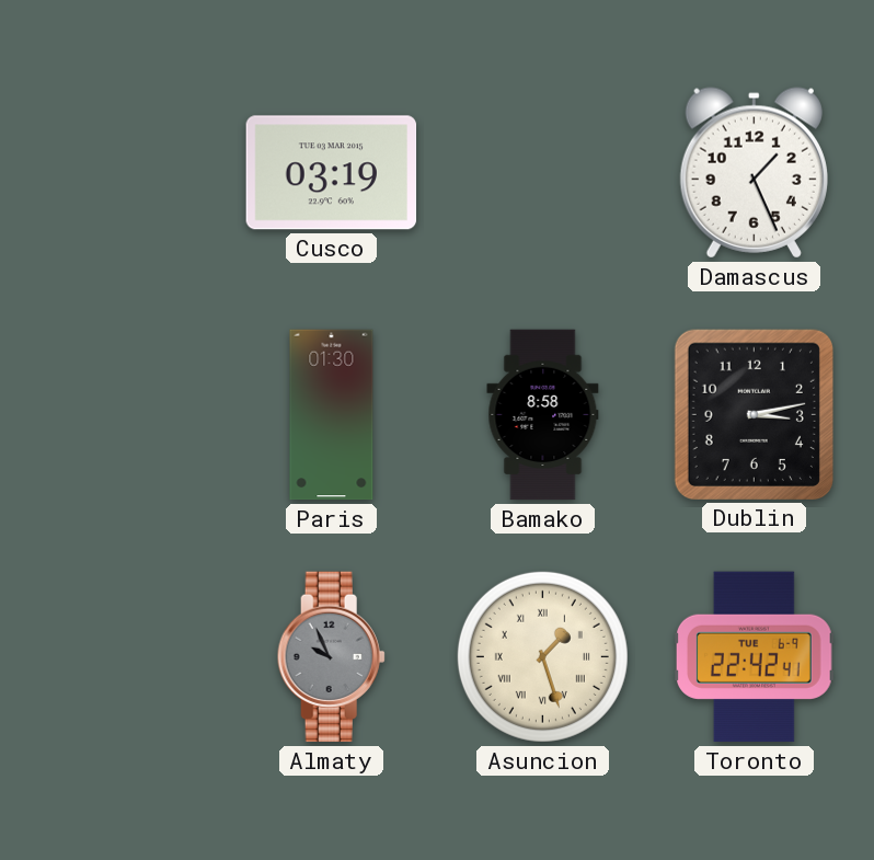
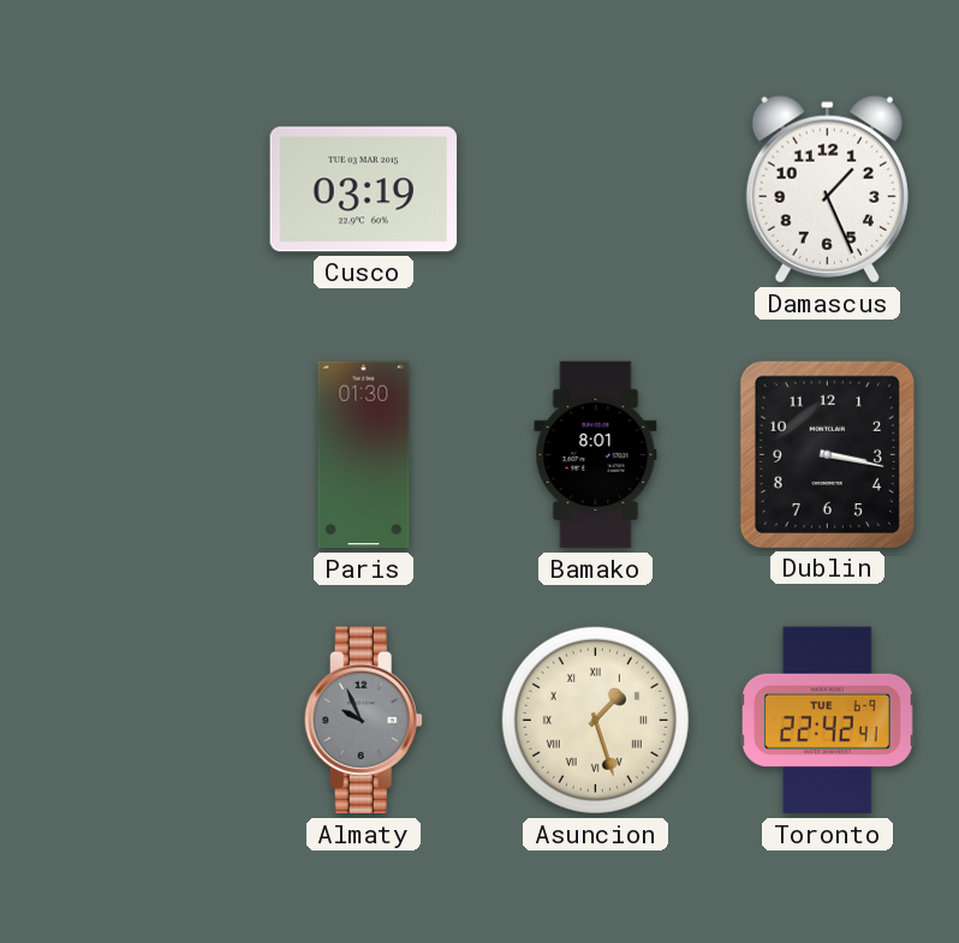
Bamako: 8:58 -> 8:01 (596, 455)
Dublin: 3:13 -> 3:17 (827, 454)
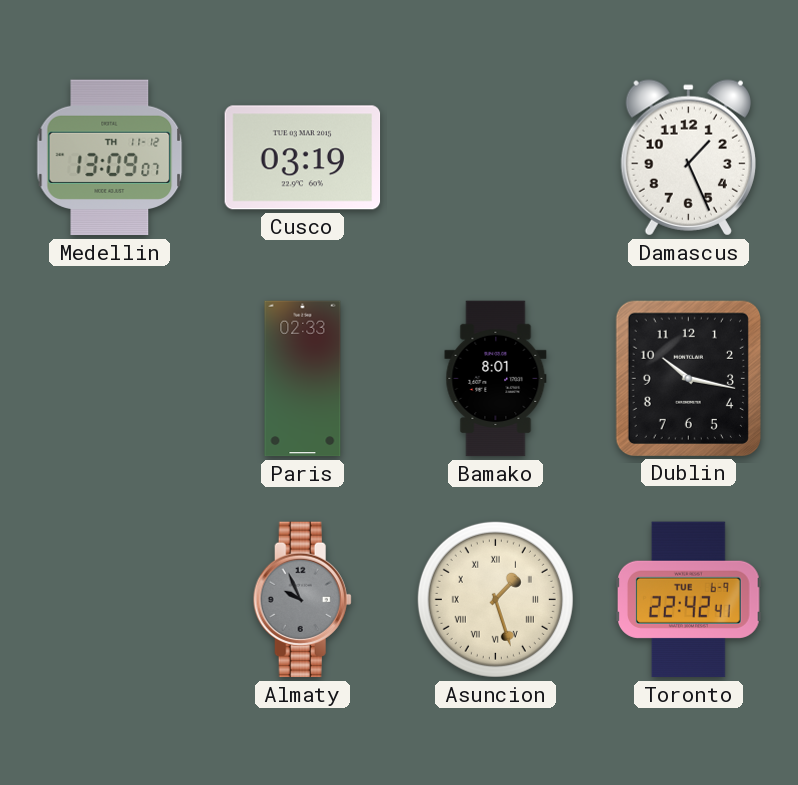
Medellin: none -> 13:09 (110, 158)
Paris: 01:30 -> 02:33 (303, 379)
Dublin: 3:17 -> 10:17 (688, 378)
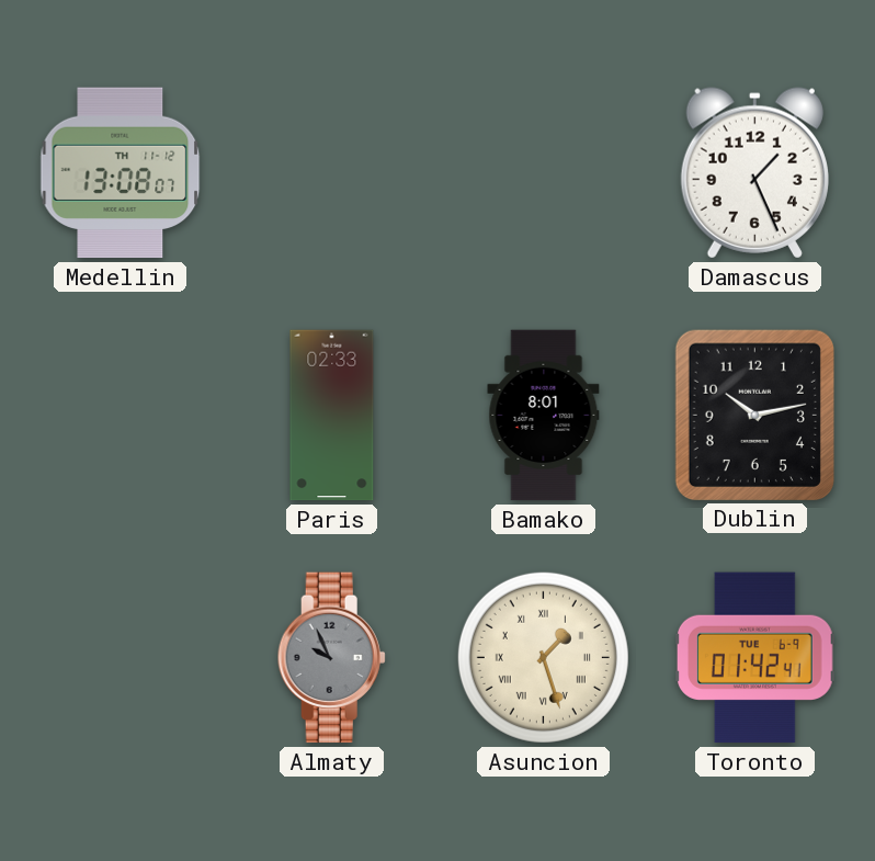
Medellin: 13:09 -> 13:08 (121, 173)
Cusco: 03:19 -> none (303, 158)
Dublin: 10:17 -> 10:13 (754, 415)
Toronto: 22:42 -> 01:42 (755, 658)
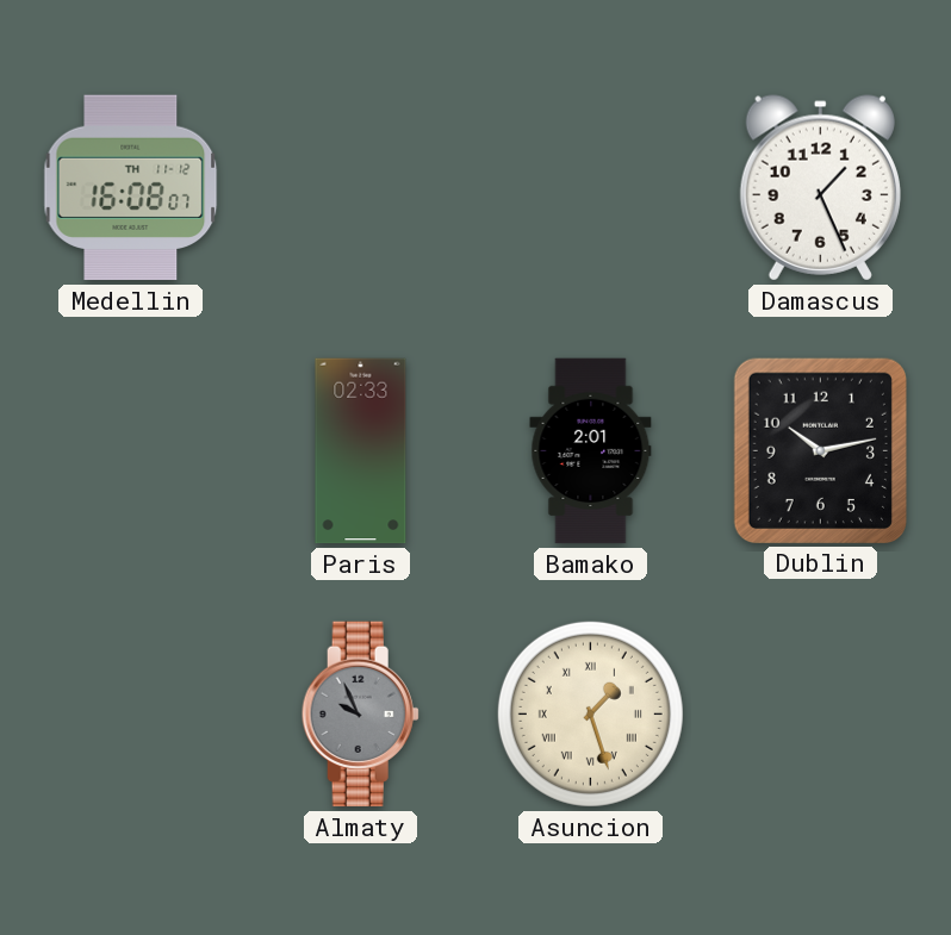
Medellin: 13:08 -> 16:08 (131, 188)
Bamako: 8:01 -> 2:01 (591, 451)
Toronto: 01:42 -> none (755, 658)
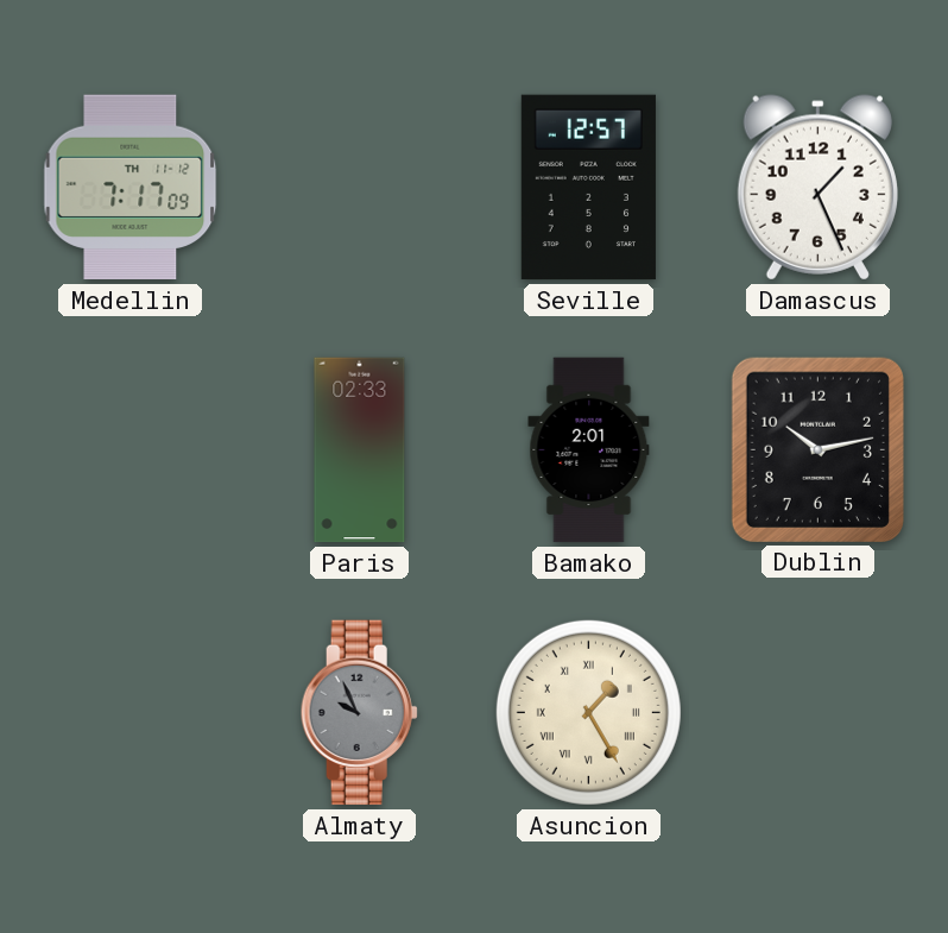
Medellin: 16:08 -> 7:17 (131, 188)
Seville: none -> 12:57 (588, 188)
Asuncion: 1:27 -> 1:25 (588, 712)
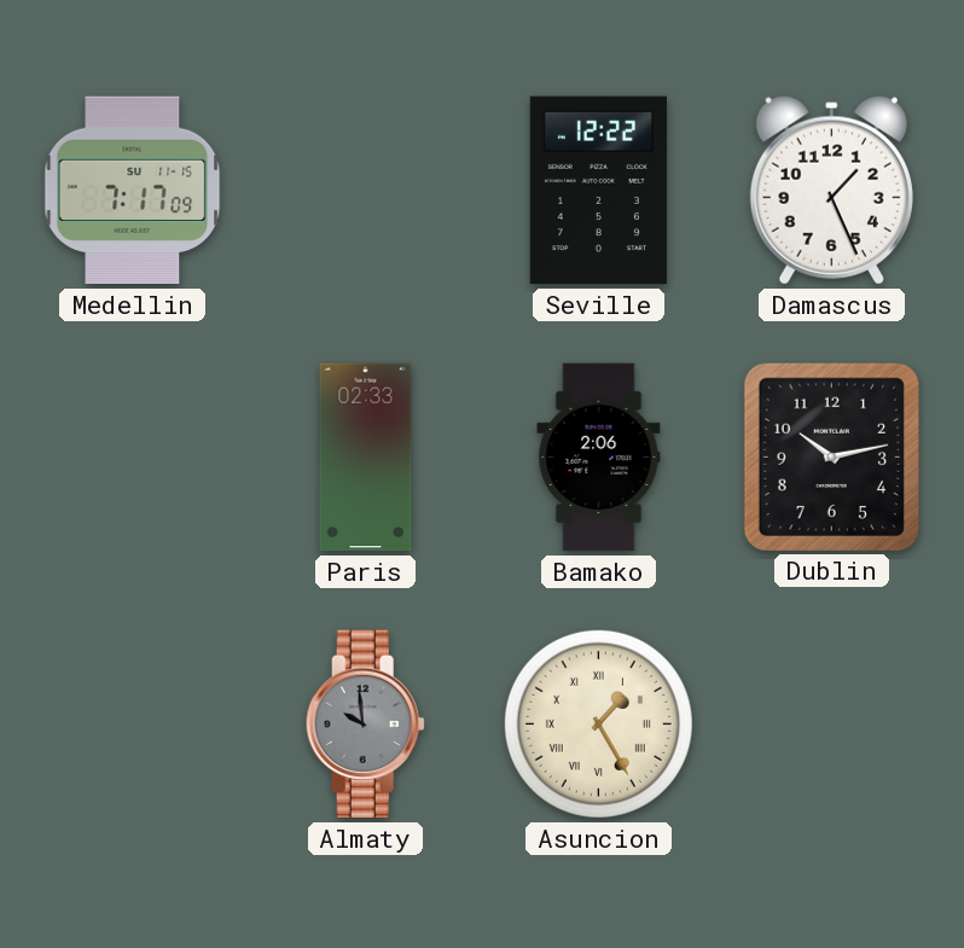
Medellin date: TH 11-12 -> SU 11-15 (133, 191)
Seville: 12:57 -> 12:22 (598, 191)
Bamako: 2:01 -> 2:06 (599, 458)
Almaty: 9:56 -> 9:59 (365, 725)
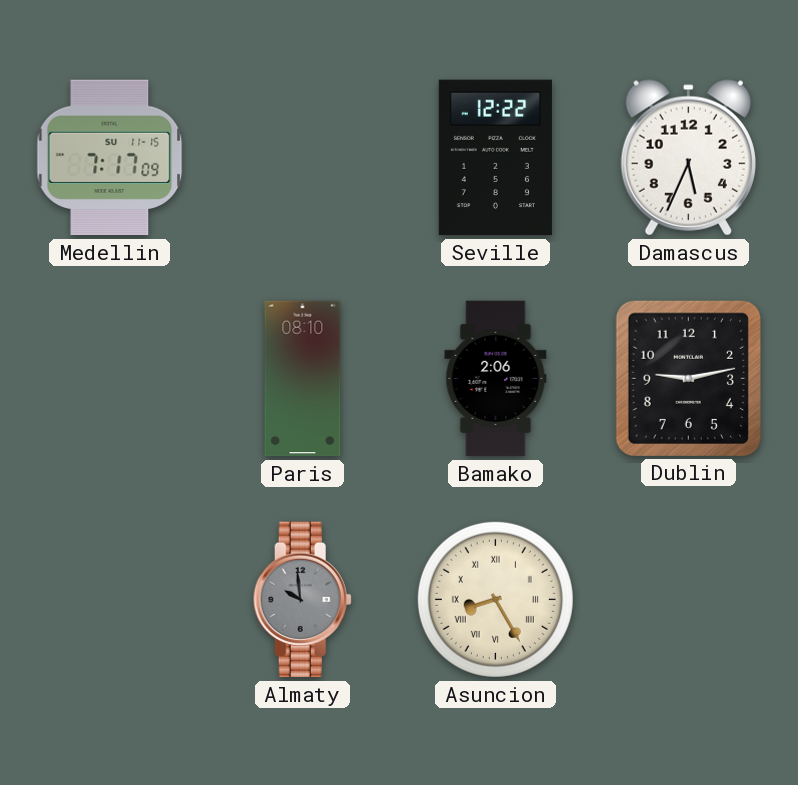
Damascus: 1:26 -> 5:34 (688, 158)
Paris: 02:33 -> 08:10 (303, 379)
Dublin: 10:13 -> 9:13 (688, 378)
Asuncion: 1:25 -> 8:25 (495, 599)
